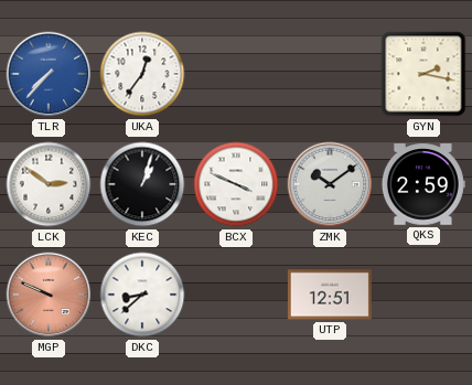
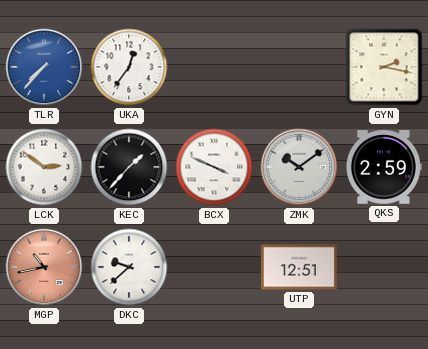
KEC: 1:03 -> 1:37 (129, 167)
MGP: 9:49 -> 10:43 (44, 267)
DKC: 8:38 -> 9:38 (129, 267)
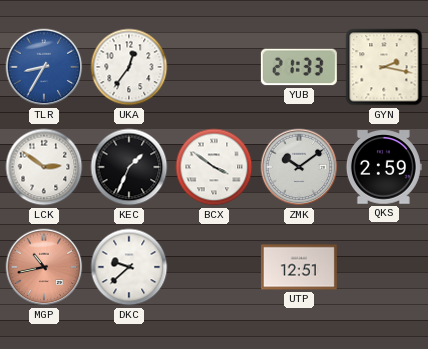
TLR: 7:37 -> 8:35 (44, 67)
YUB: none -> 21:33 (299, 67)
KEC: 1:37 -> 1:34 (129, 167)
BCX: 3:49 -> 3:51 (214, 167)
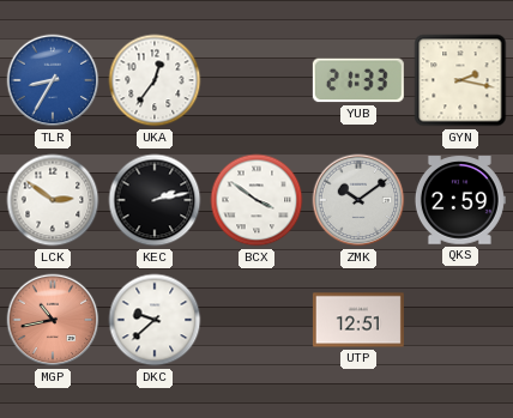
KEC: 1:34 -> 2:13 (155, 200)
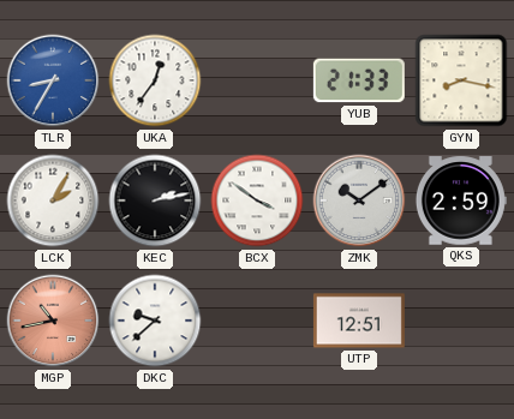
GYN: 2:17 -> 8:17 (461, 80)
LCK: 2:51 -> 2:05 (53, 200)
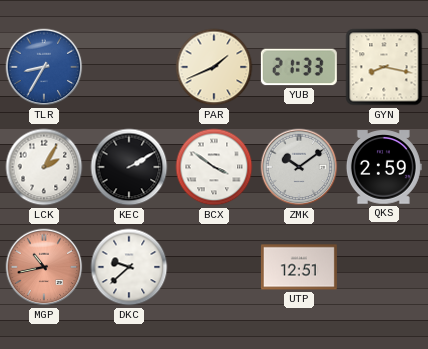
UKA: 12:36 -> none (155, 80)
PAR: none -> 1:41 (214, 67)
KEC: 2:13 -> 2:10 (129, 167)
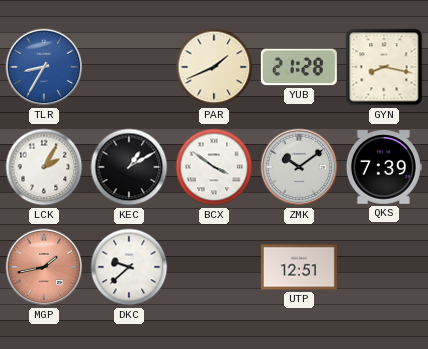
YUB: 21:33 -> 21:28 (299, 67)
KEC: 2:10 -> 1:10 (129, 167)
QKS: 2:59 -> 7:39 (384, 167)
MGP: 10:43 -> 1:43 (44, 267)
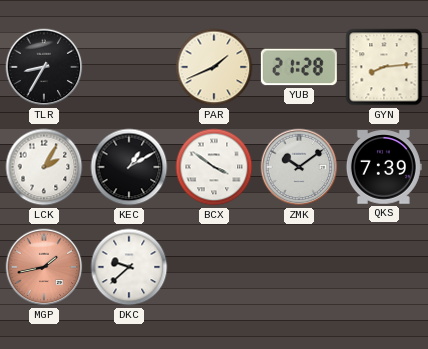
TLR dial: blue -> black (44, 67)
GYN: 8:17 -> 8:14 (384, 67)
UTP: 12:51 -> none (299, 267)
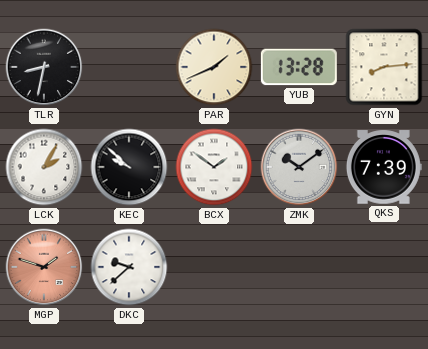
TLR: 8:35 -> 8:32 (44, 67)
YUB: 21:28 -> 13:28 (299, 67)
KEC: 1:10 -> 9:52 (129, 167)
BCX: 3:51 -> 1:51 (214, 167)
MGP: 1:43 -> 1:48 (44, 267)
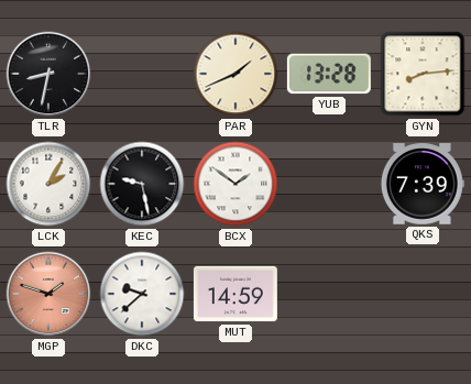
KEC: 9:52 -> 9:28 (142, 184)
ZMK: 10:09 -> none (299, 167)
MUT: none -> 14:59 (235, 294)
